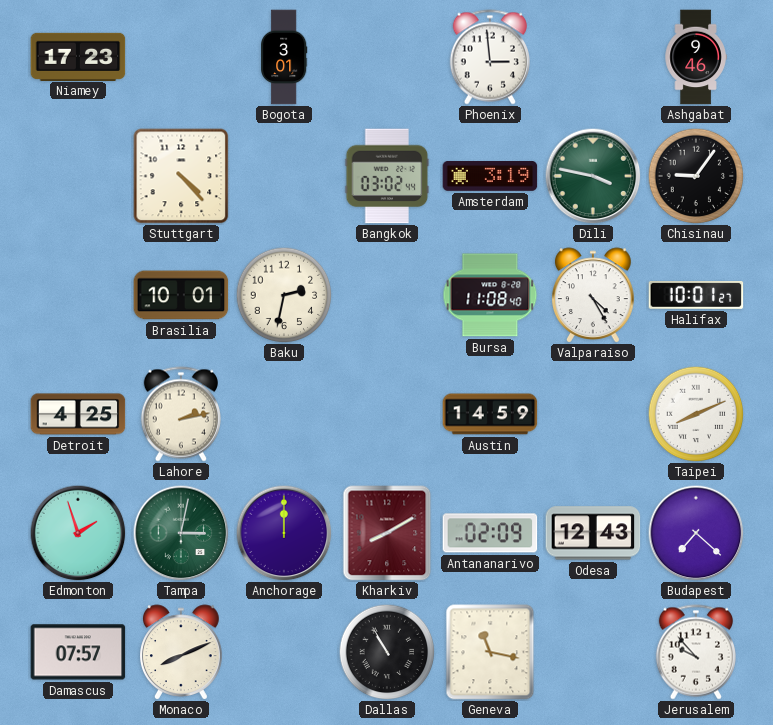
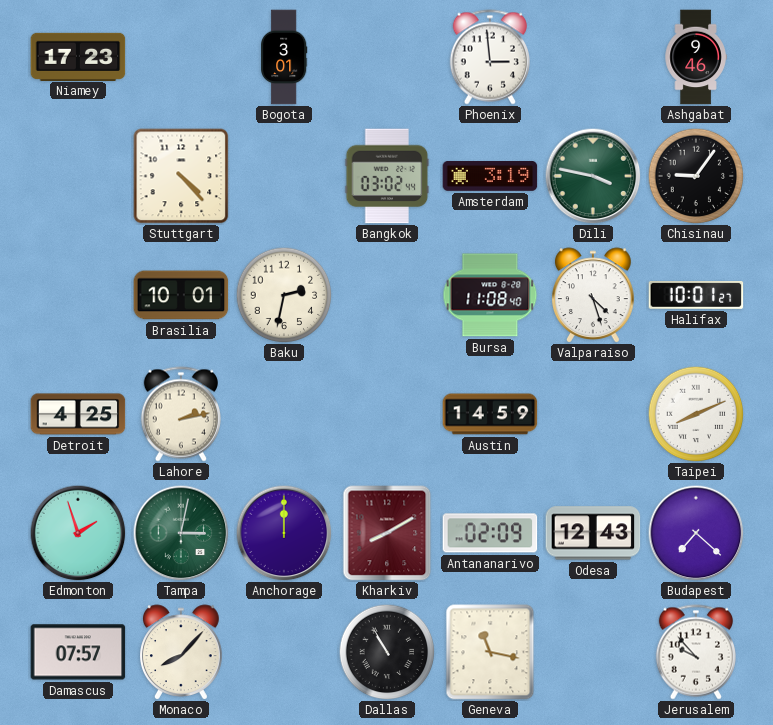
Valparaiso: 4:25 -> 4:27 (594, 295)
Monaco: 8:11 -> 8:07 (182, 652)
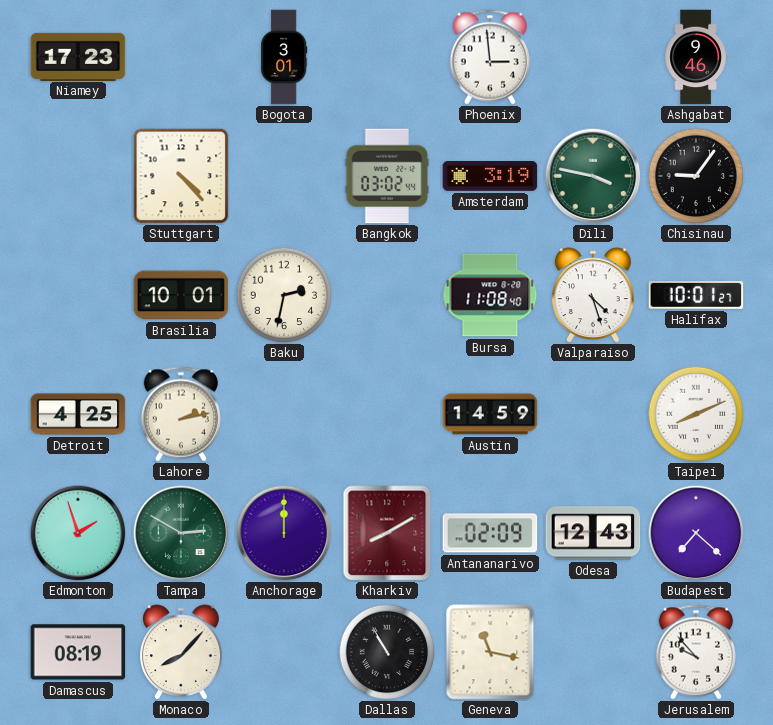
Tampa: 3:02 -> 2:50 (181, 533)
Damascus: 07:57 -> 08:19 (78, 652)
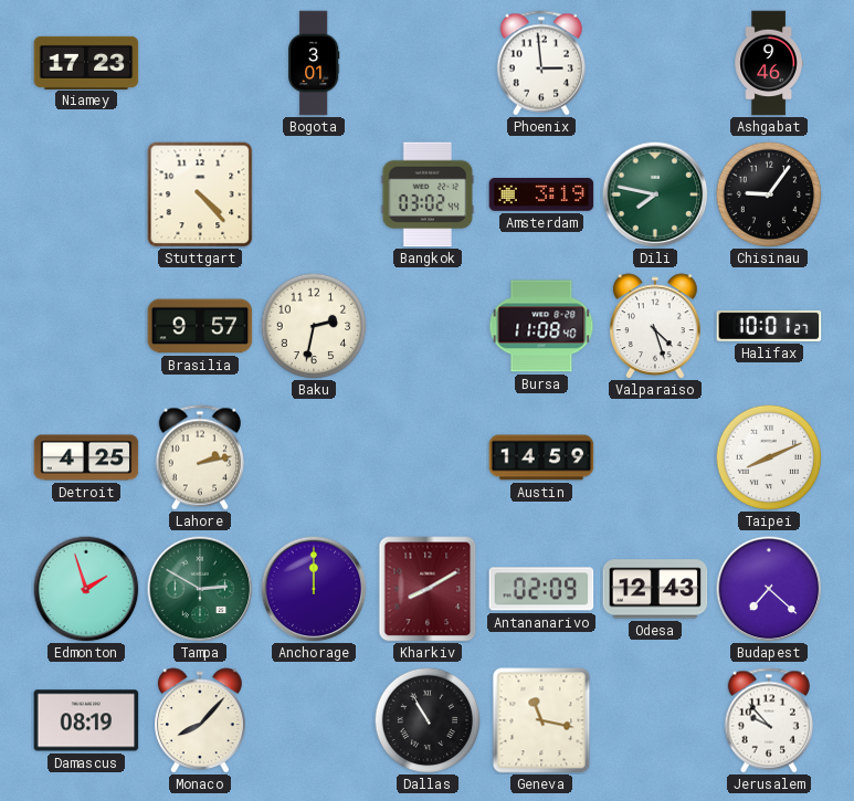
Dili: 3:47 -> 7:47 (655, 194)
Brasilia: 10:01 -> 9:57 (200, 326)
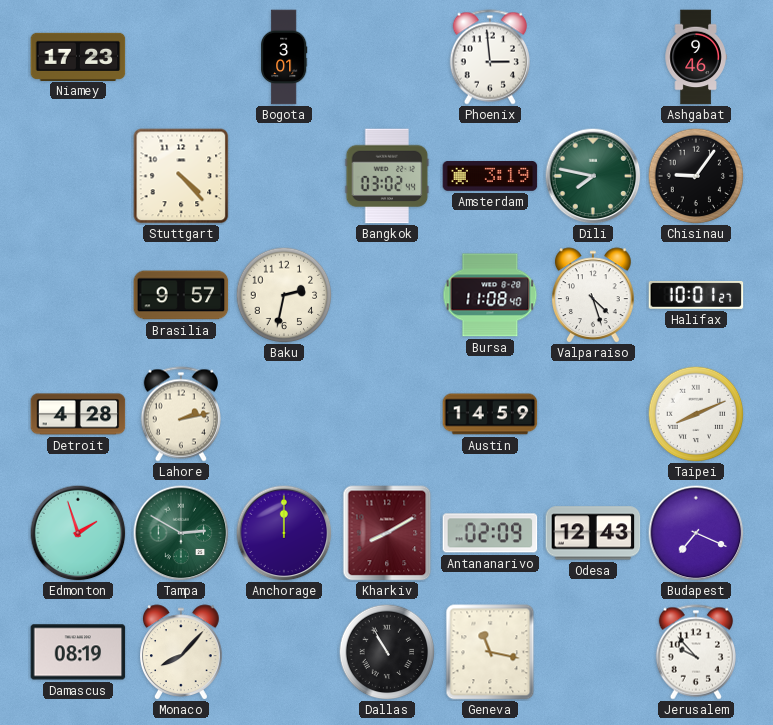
Detroit: 4:25 -> 4:28 (78, 414)
Budapest: 7:22 -> 7:19 (696, 533)
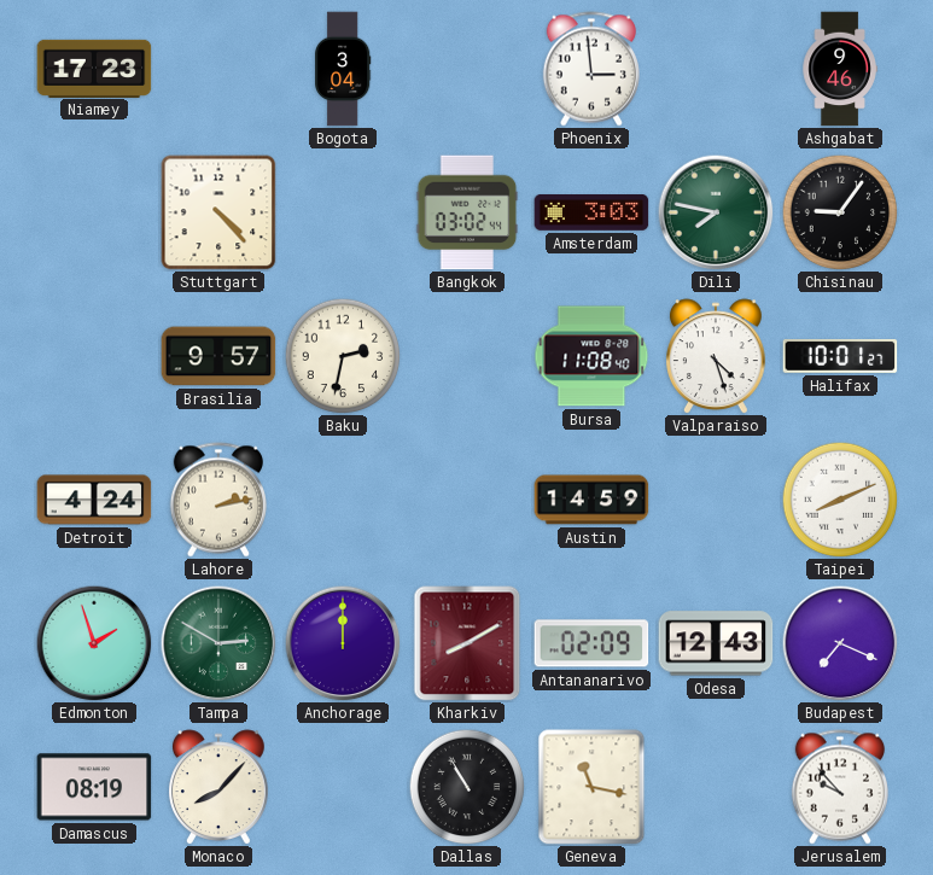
Bogota: 3:01 -> 3:04 (344, 69)
Amsterdam: 3:19 -> 3:03 (591, 214)
Detroit: 4:28 -> 4:24 (94, 500)
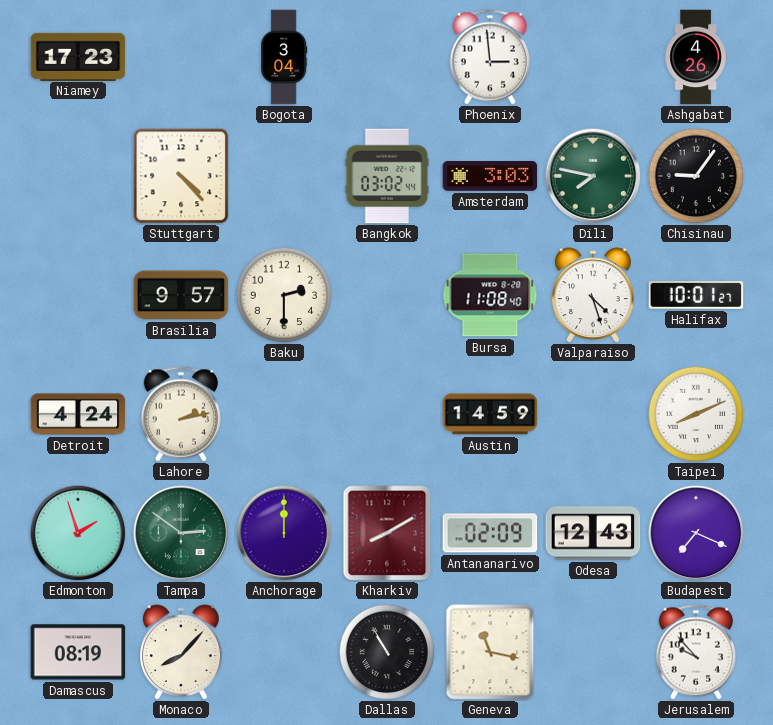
Ashgabat: 9:46 -> 4:26 (696, 57)
Baku: 2:32 -> 2:30 (284, 295)
Tampa: 2:50 -> 2:51 (181, 533)
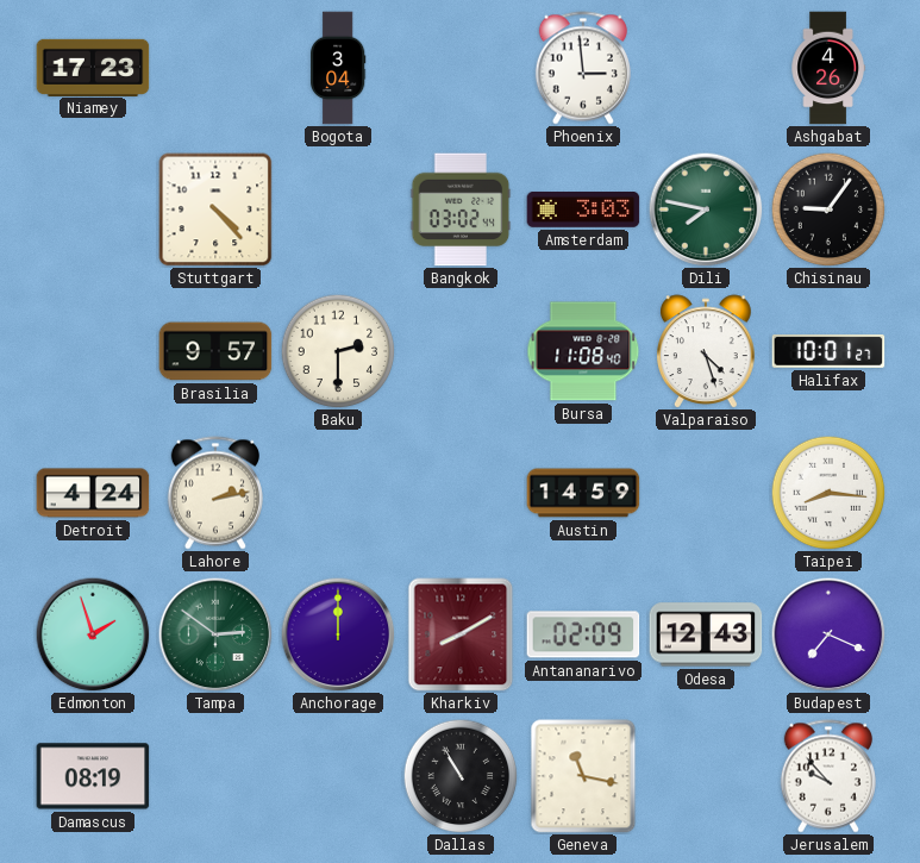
Taipei: 8:11 -> 8:16 (828, 493)
Monaco: 8:07 -> none (182, 652)
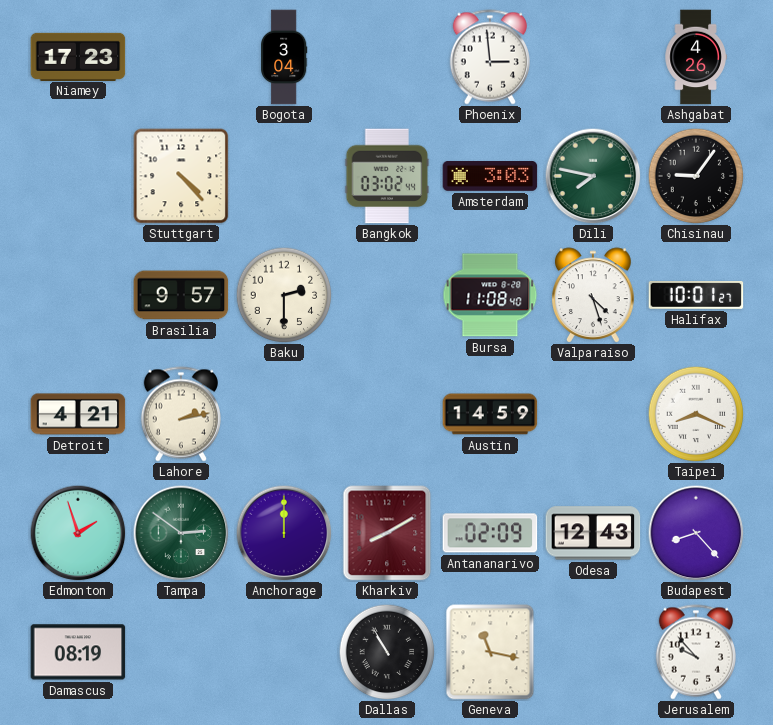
Detroit: 4:24 -> 4:21 (78, 414)
Taipei: 8:16 -> 8:19 (696, 414)
Budapest: 7:19 -> 8:23 (696, 533)
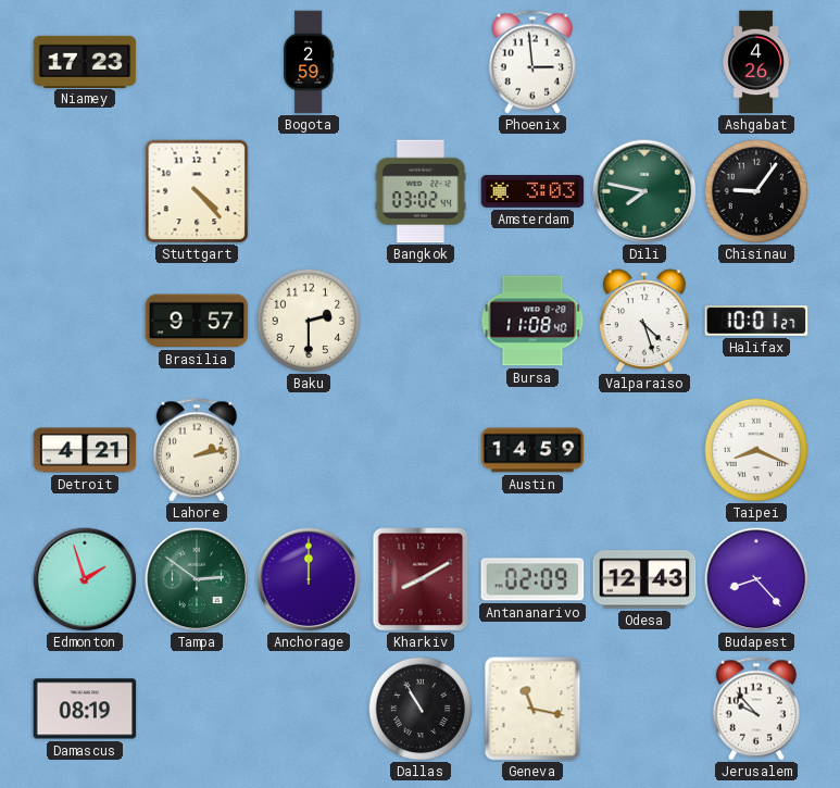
Bogota: 3:04 -> 2:59 (310, 62)
